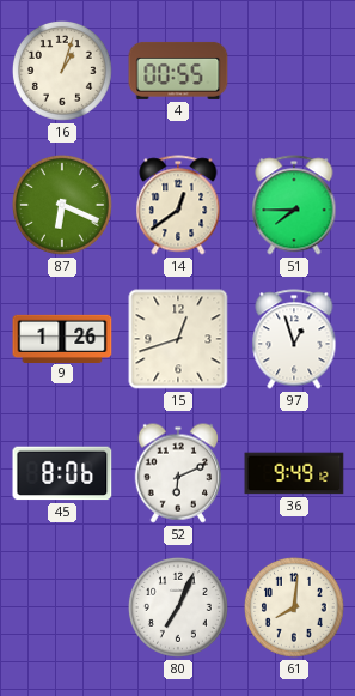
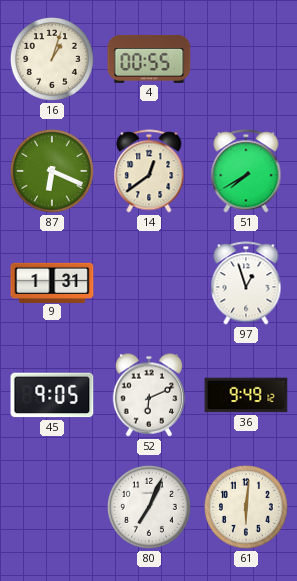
51: 7:45 -> 7:40 (246, 171)
9: 1:26 -> 1:31 (52, 282)
15: 12:42 -> none (178, 339)
45: 8:06 -> 9:05 (52, 395)
61: 8:01 -> 6:01 (246, 507)
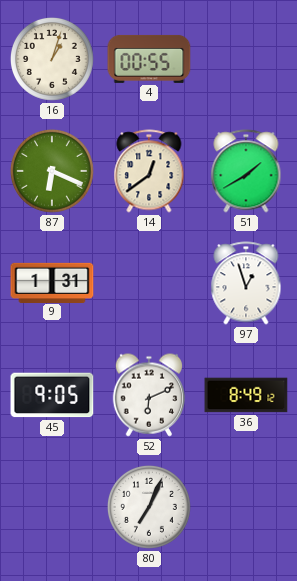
51: 7:40 -> 1:40 (246, 171)
36: 9:49 -> 8:49 (246, 395)
61: 6:01 -> none (246, 507)
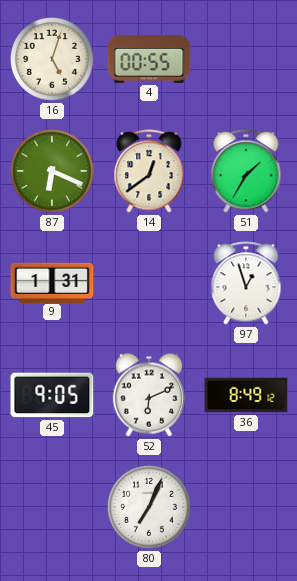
16: 1:03 -> 5:03 (52, 59)
51: 1:40 -> 1:35 (246, 171)
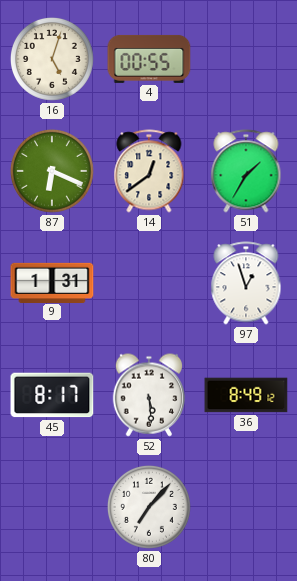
45: 9:05 -> 8:17 (52, 395)
52: 6:11 -> 5:29 (148, 395)
80: 7:04 -> 7:07 (149, 507)
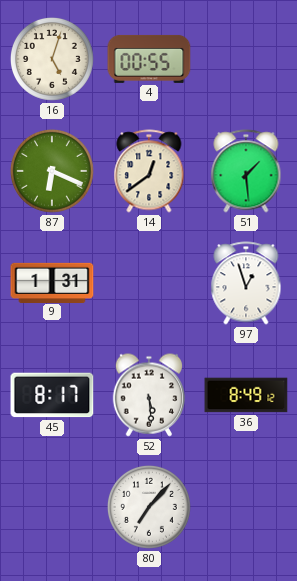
51: 1:35 -> 1:29 (246, 171)
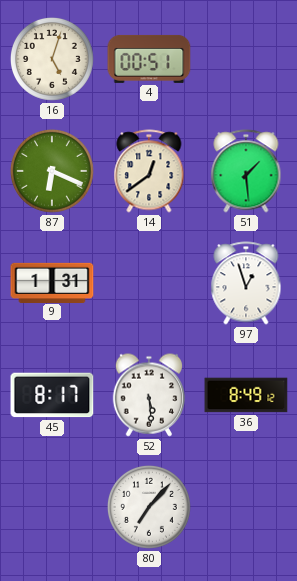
4: 00:55 -> 00:51 (149, 59)
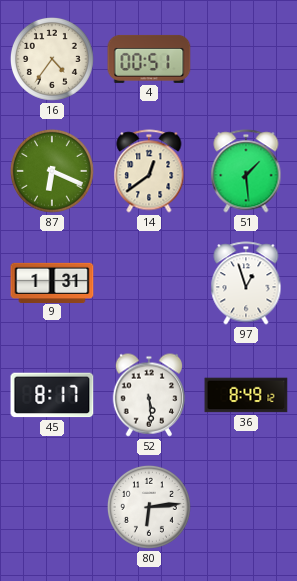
16: 5:03 -> 4:36 (52, 59)
80: 7:07 -> 6:14 (149, 507)
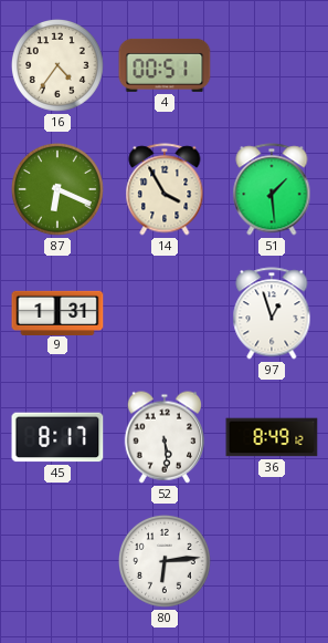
14: 12:39 -> 3:55 (165, 189)
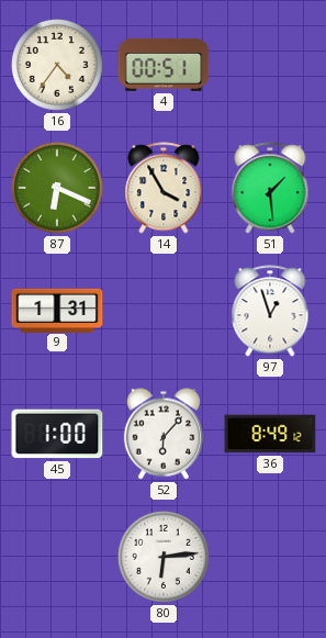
45: 8:17 -> 1:00 (57, 434)
52: 5:29 -> 6:07 (162, 434)
